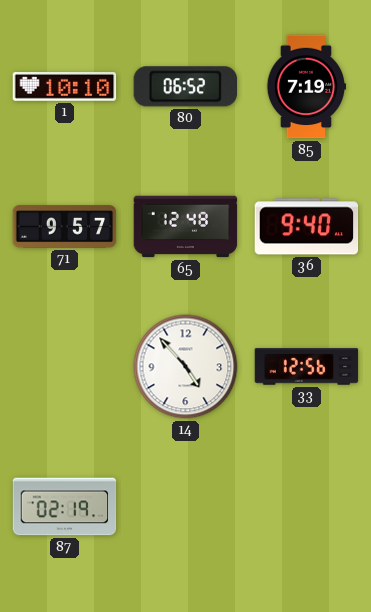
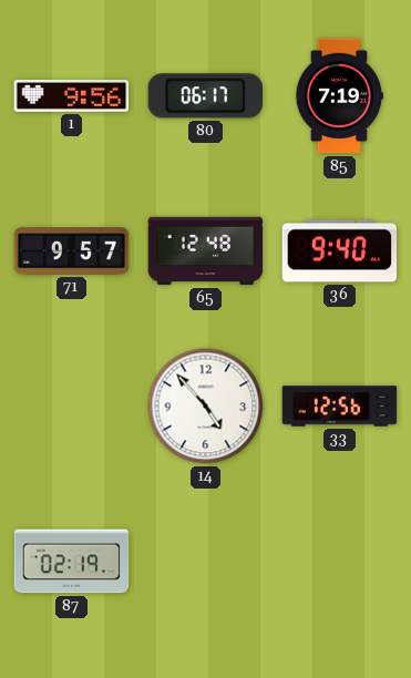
1: 10:10 -> 9:56 (72, 96)
80: 06:52 -> 06:17 (205, 96)
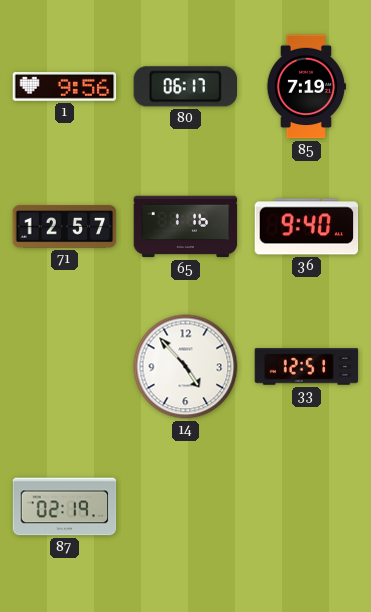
71: 9:57 -> 12:57 (65, 227)
65: 12:48 -> 1:16 (186, 227)
33: 12:56 -> 12:51 (307, 367)
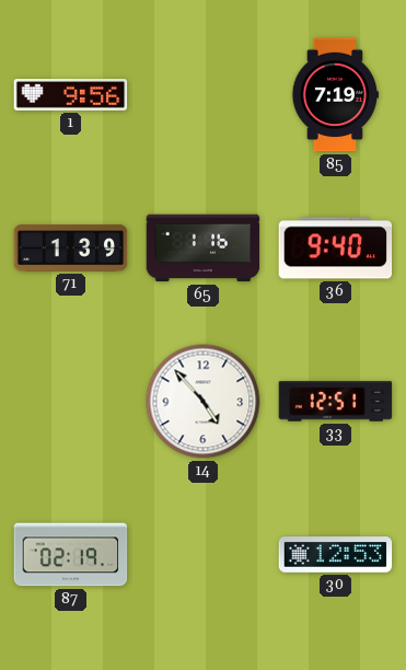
80: 06:17 -> none (185, 87)
71: 12:57 -> 1:39 (71, 249)
30: none -> 12:53 (336, 555)
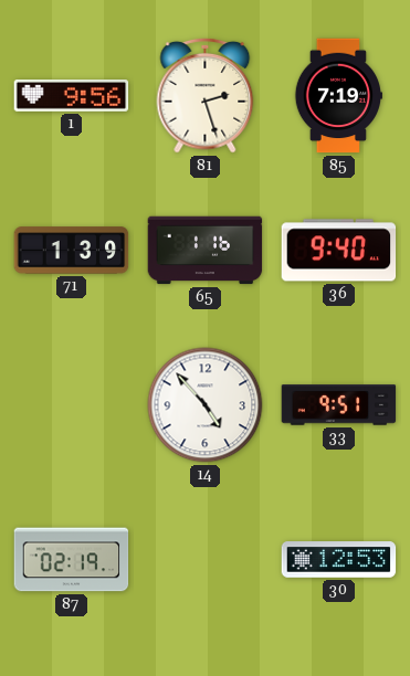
81: none -> 2:27 (206, 95)
33: 12:51 -> 9:51 (339, 405)
